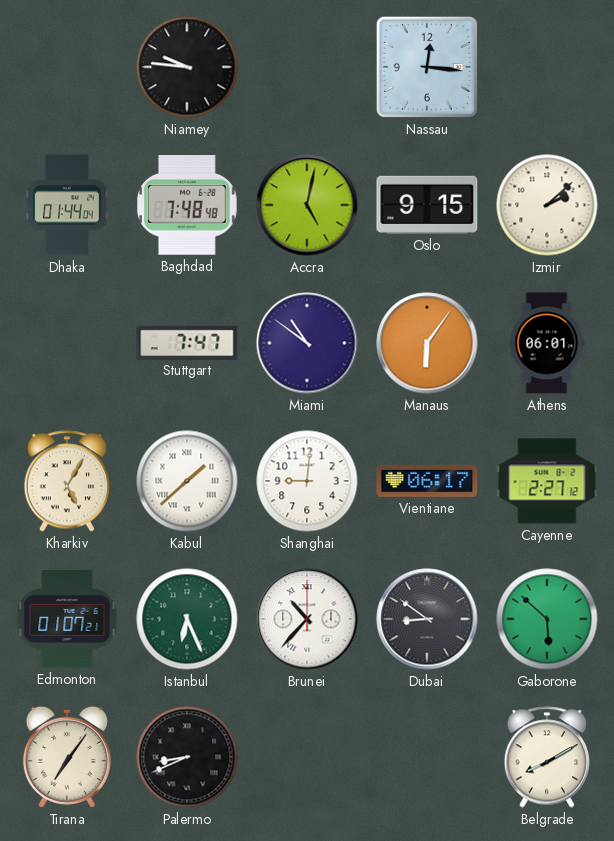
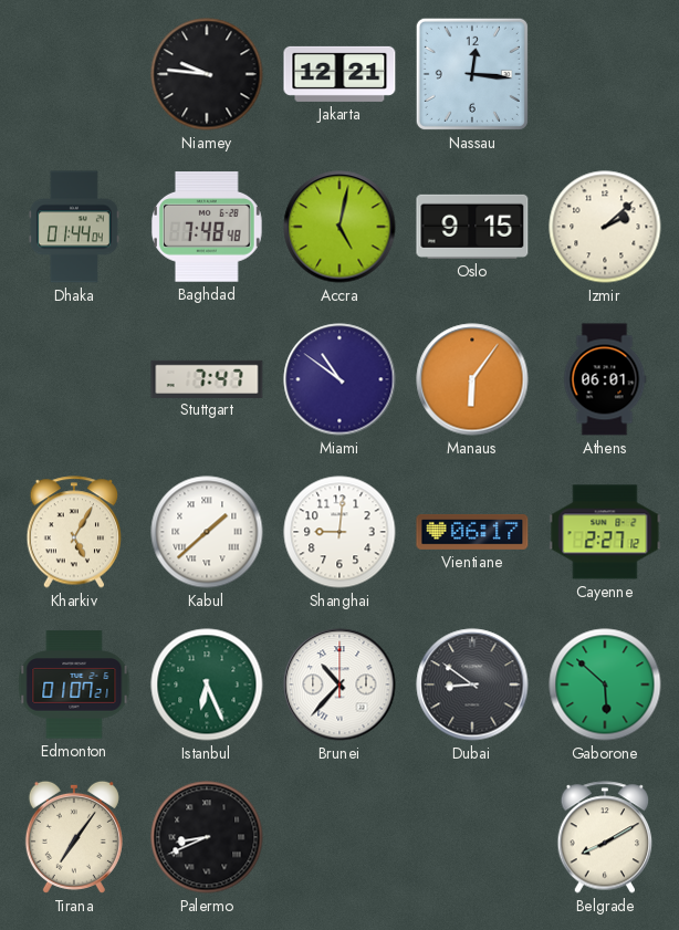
Jakarta: none -> 12:21 (339, 74)
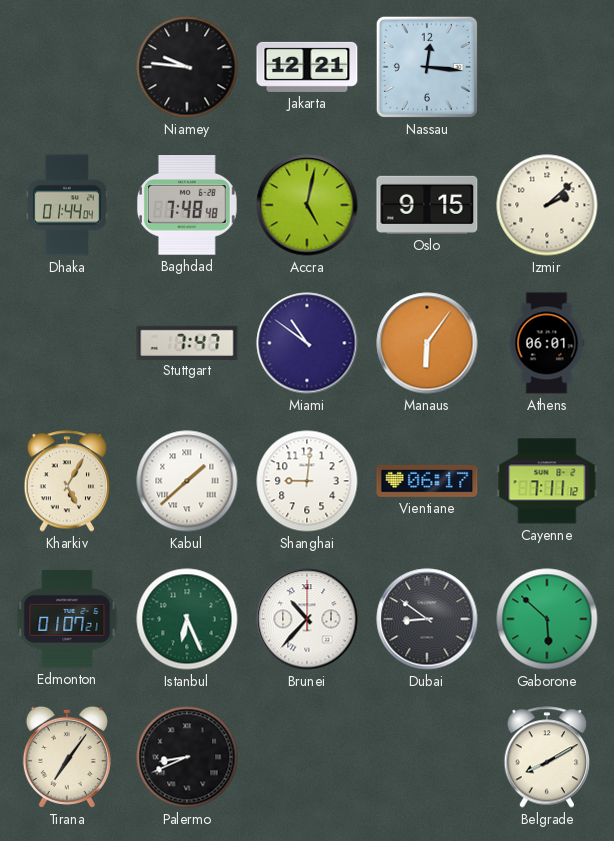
Cayenne: 2:27 -> 7:11 (547, 481)
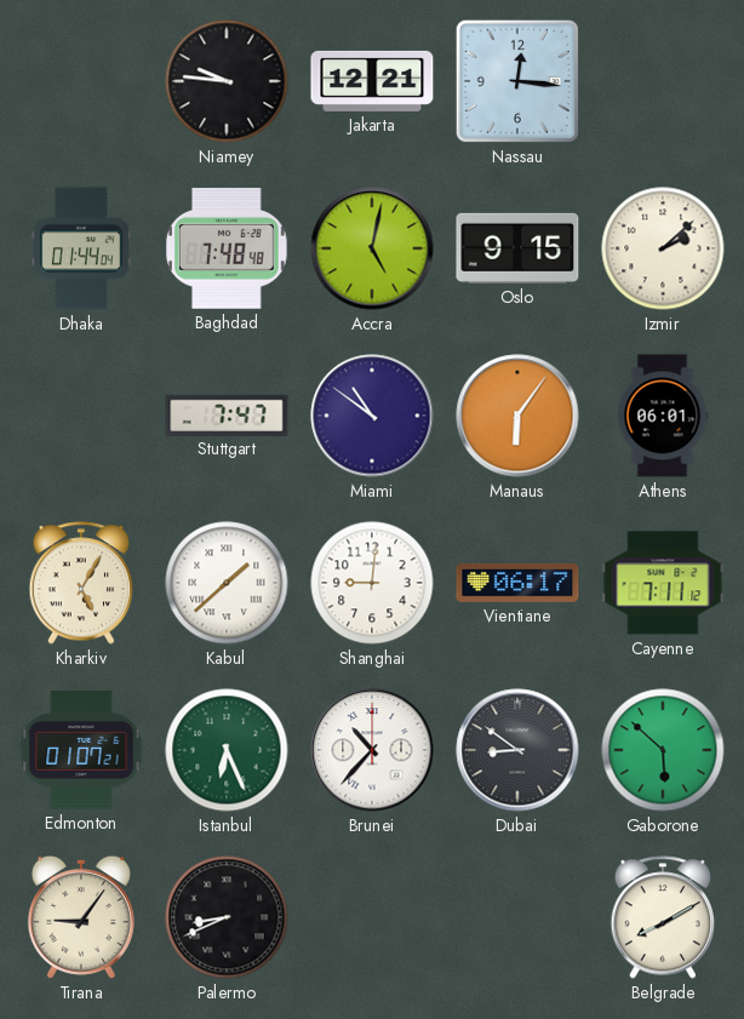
Tirana: 7:06 -> 9:06 (81, 917)
